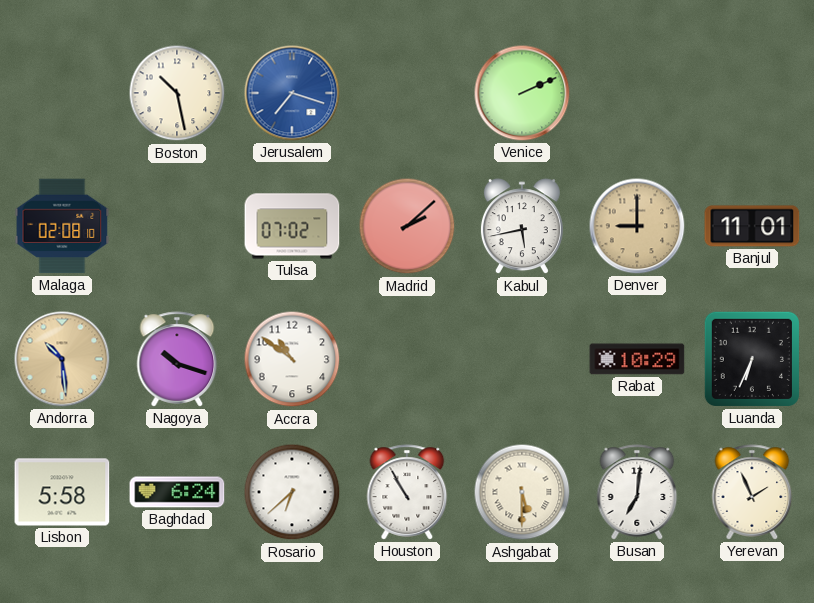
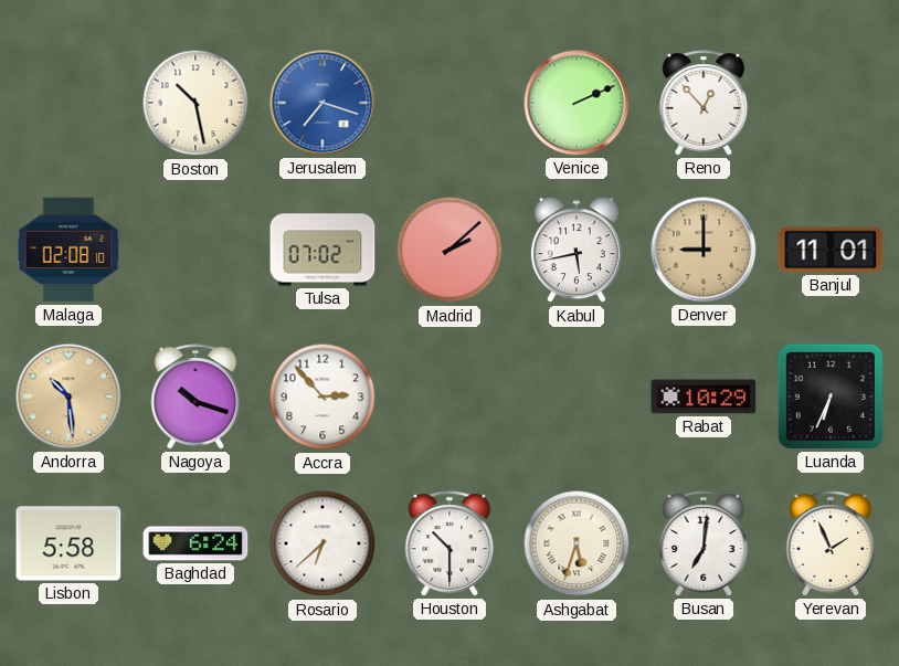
Reno: none -> 12:53 (704, 103)
Accra: 10:51 -> 2:53 (322, 397)
Houston: 10:55 -> 10:30 (449, 543)
Ashgabat: 5:30 -> 5:33 (577, 543)
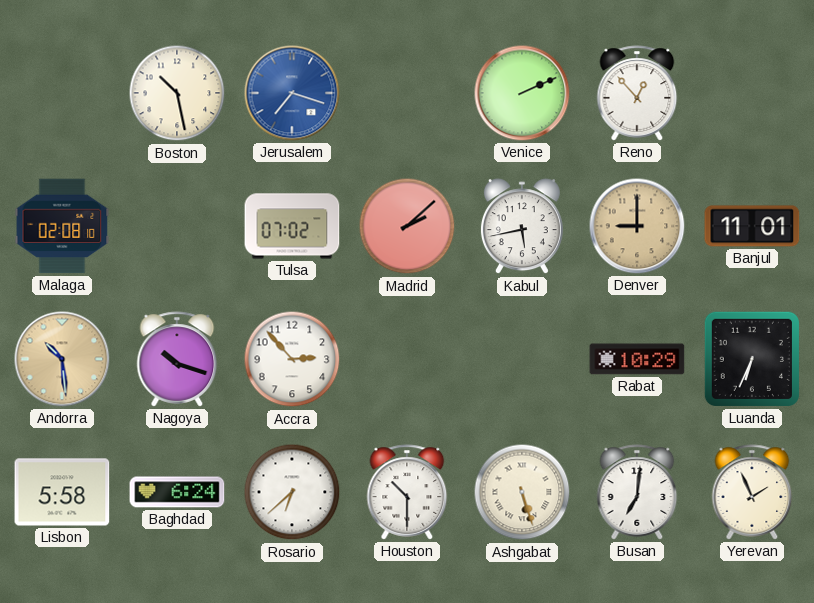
Ashgabat: 5:33 -> 5:27 (522, 492)
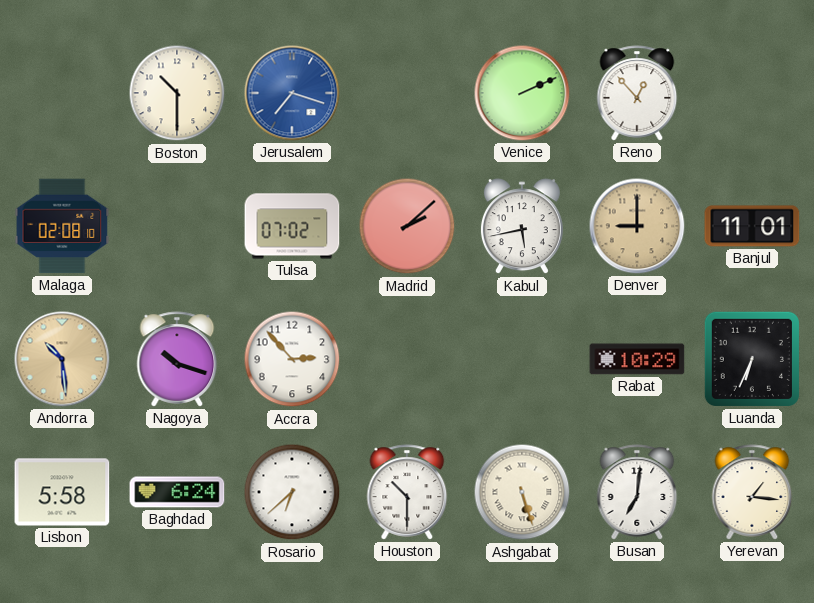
Boston: 10:28 -> 10:30 (177, 93)
Yerevan: 1:56 -> 1:16 (752, 492)
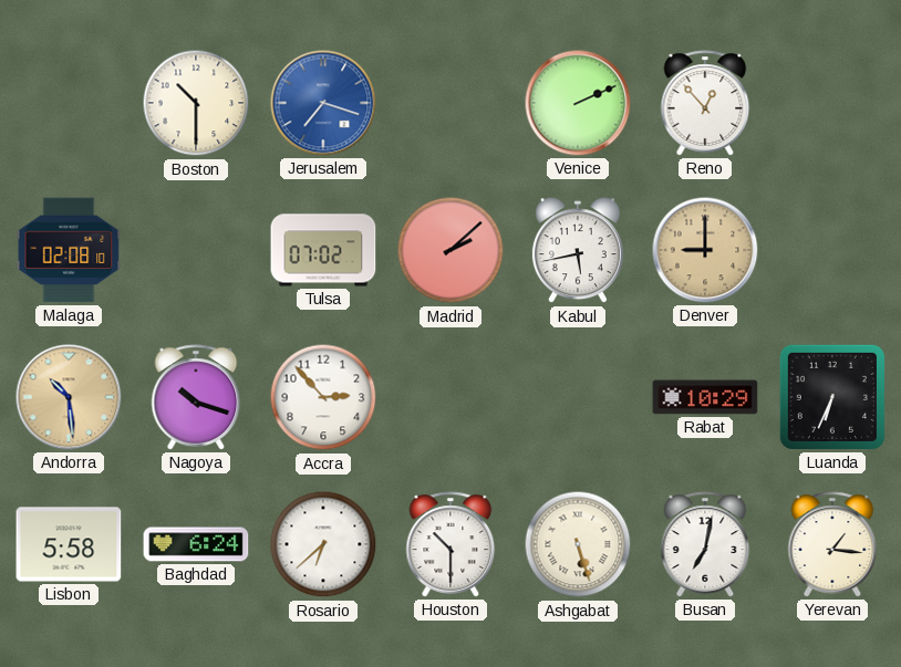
Banjul: 11:01 -> none (752, 226)
Busan: 7:01 -> 7:02 (705, 544)
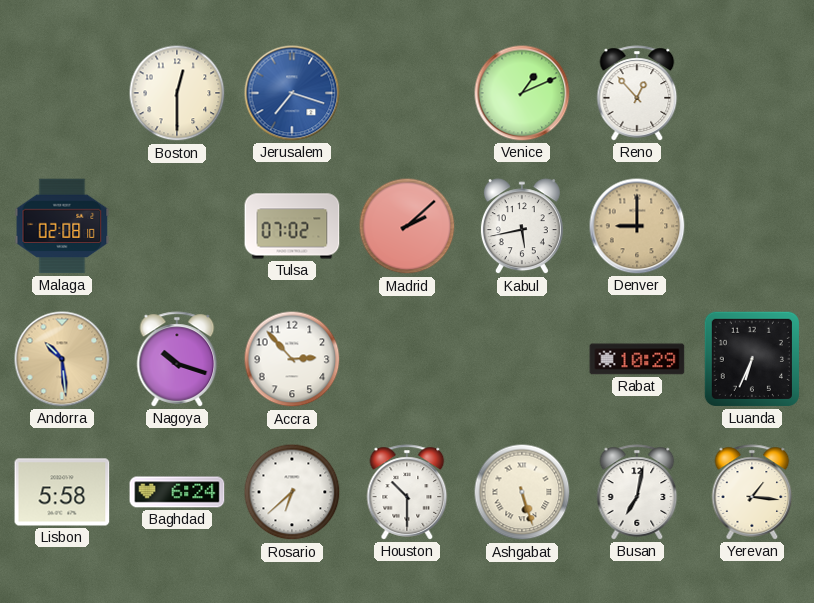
Boston: 10:30 -> 12:30 (177, 93)
Venice: 2:11 -> 1:11 (522, 93)
